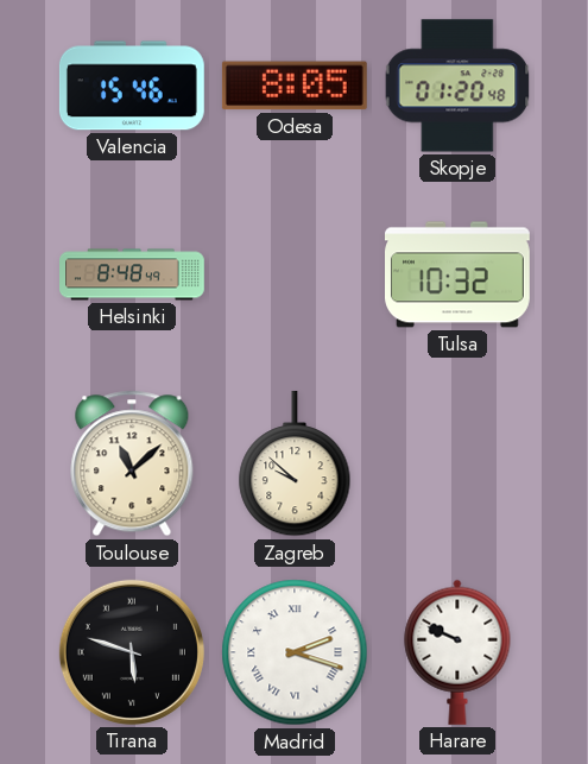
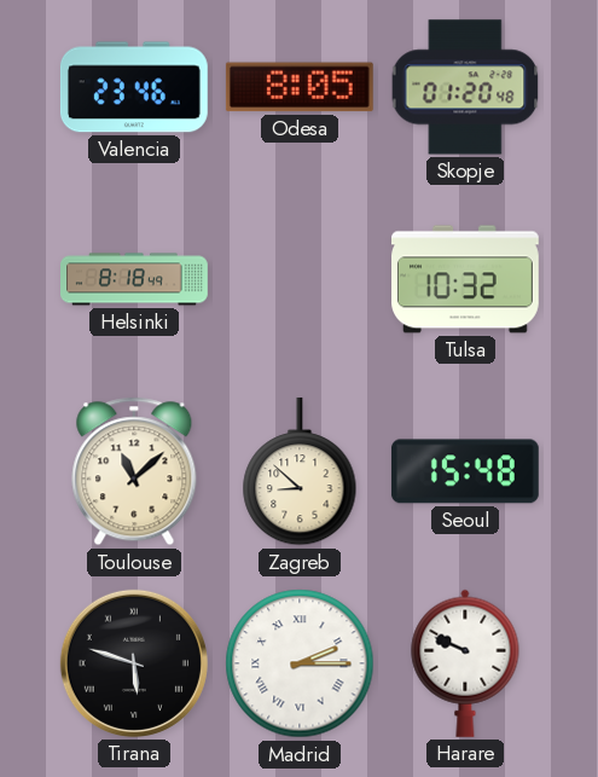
Valencia: 15:46 -> 23:46 (134, 87)
Helsinki: 8:48 -> 8:18 (135, 279)
Zagreb: 9:52 -> 8:52 (300, 471)
Seoul: none -> 15:48 (465, 471)
Madrid: 2:18 -> 2:15 (300, 663)
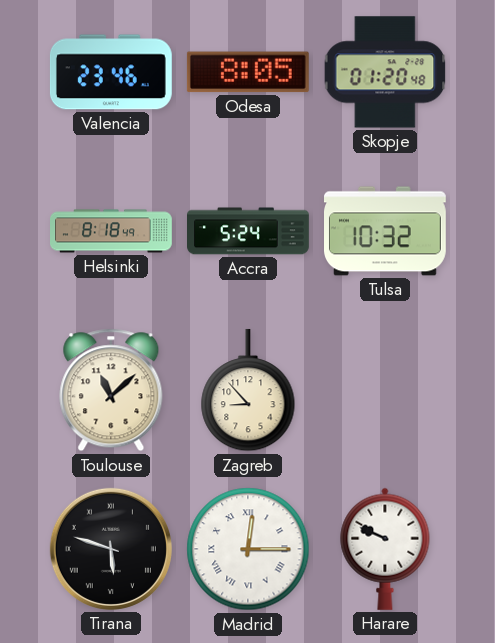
Accra: none -> 5:24 (249, 231)
Zagreb: 8:52 -> 8:53 (248, 390)
Seoul: 15:48 -> none (465, 471)
Madrid: 2:15 -> 12:15 (248, 549)
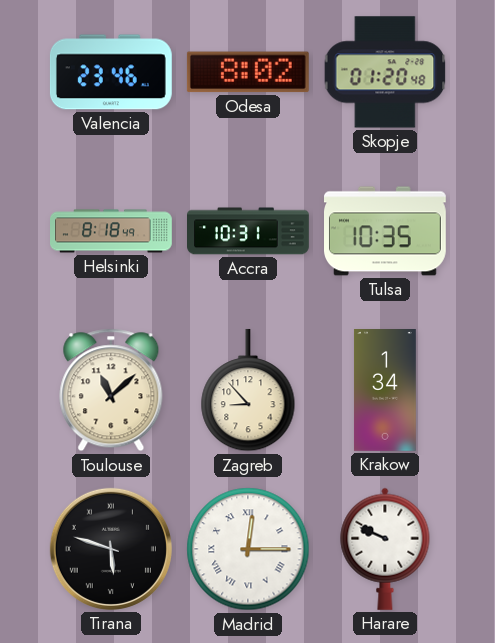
Odesa: 8:05 -> 8:02 (248, 72)
Accra: 5:24 -> 10:31 (249, 231)
Tulsa: 10:32 -> 10:35 (386, 231)
Krakow: none -> 1:34 (385, 391)
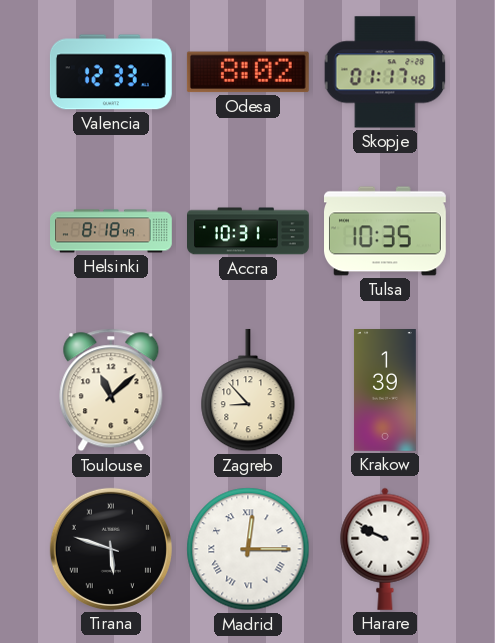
Valencia: 23:46 -> 12:33 (111, 72)
Skopje: 01:20 -> 01:17 (385, 72)
Krakow: 1:34 -> 1:39 (385, 391)
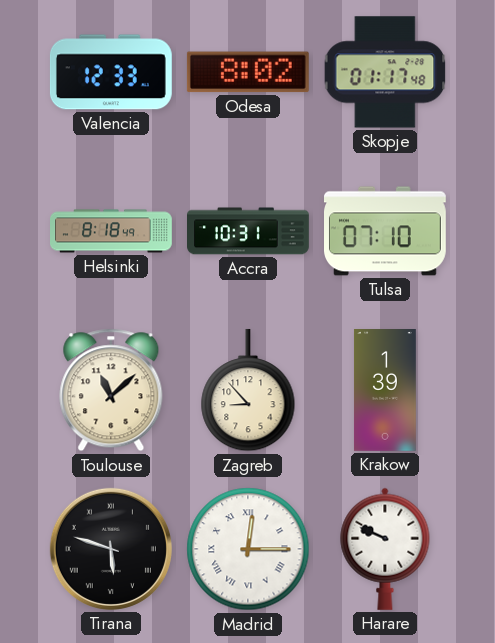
Tulsa: 10:35 -> 07:10 (386, 231)
